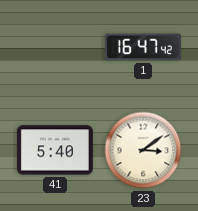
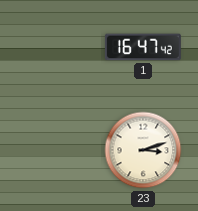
41: 5:40 -> none (55, 150)
23: 3:09 -> 3:12 (143, 150)
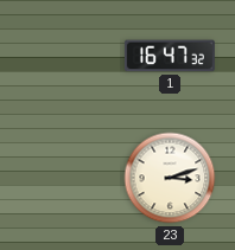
1: 16:47:42 -> 16:47:32 (170, 56)
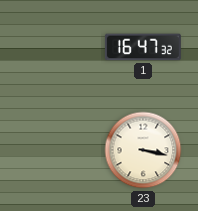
23: 3:12 -> 3:17 (143, 150)
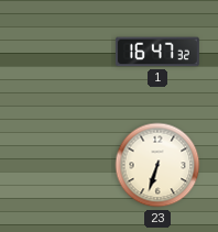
23: 3:17 -> 6:33 (157, 165)
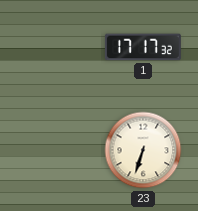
1: 16:47 -> 17:17 (143, 47)
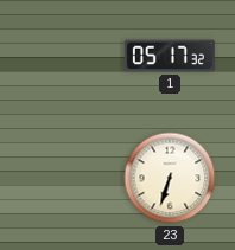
1: 17:17 -> 05:17 (170, 56)
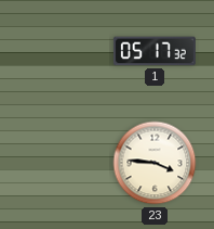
23: 6:33 -> 3:46 (155, 163)
